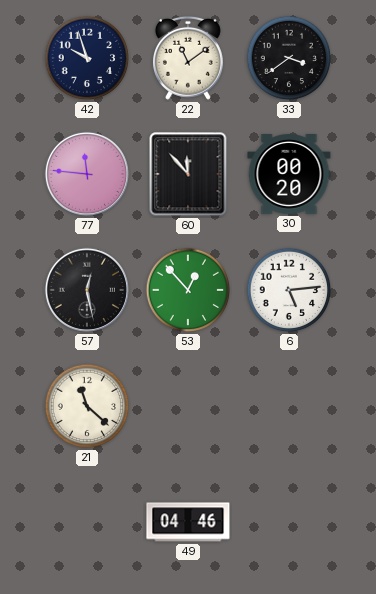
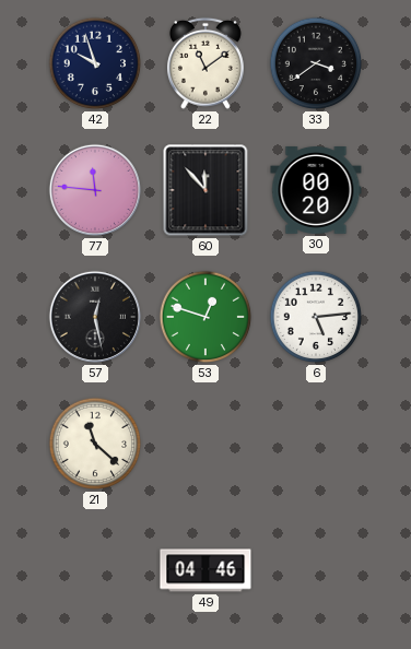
53: 12:53 -> 12:48 (205, 317)
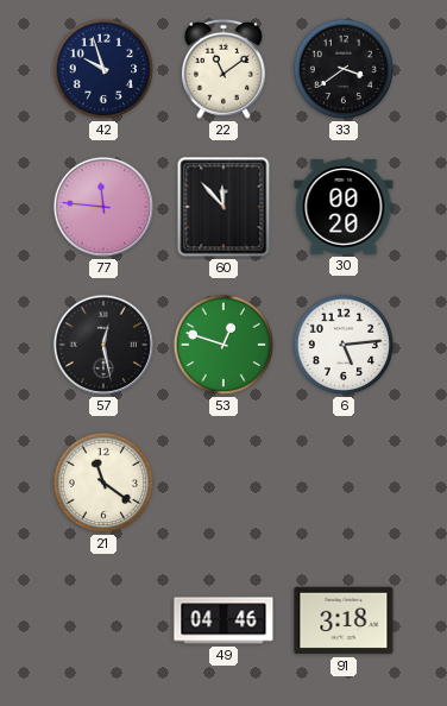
21: 11:22 -> 11:21 (103, 483)
91: none -> 3:18 (344, 620)
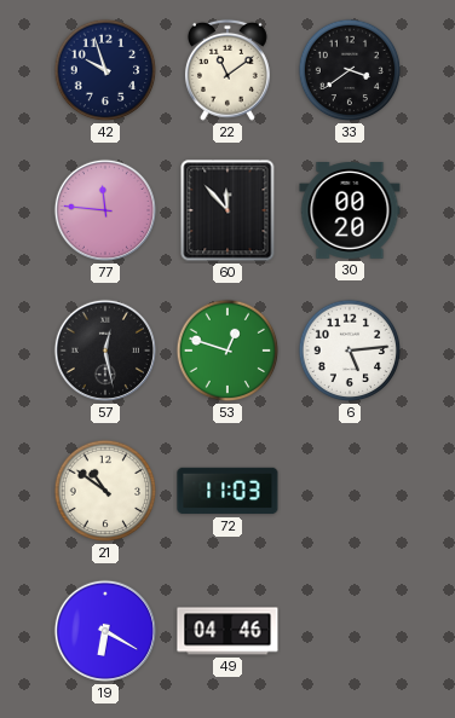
21: 11:21 -> 10:51 (105, 491)
72: none -> 11:03 (227, 491)
19: none -> 6:20 (105, 631)
91: 3:18 -> none (344, 620)
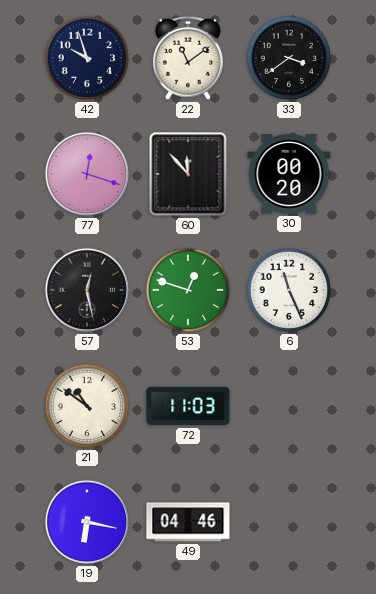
77: 11:46 -> 12:18 (87, 174)
6: 5:14 -> 11:26 (289, 290)
19: 6:20 -> 6:17 (87, 522)
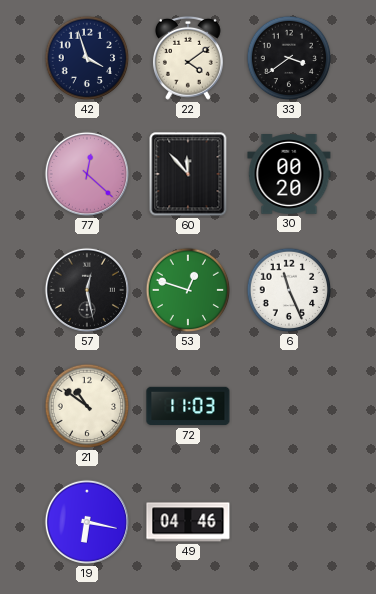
42: 9:57 -> 3:57 (87, 58)
22: 11:09 -> 4:09 (188, 58)
77: 12:18 -> 12:22 (87, 174)
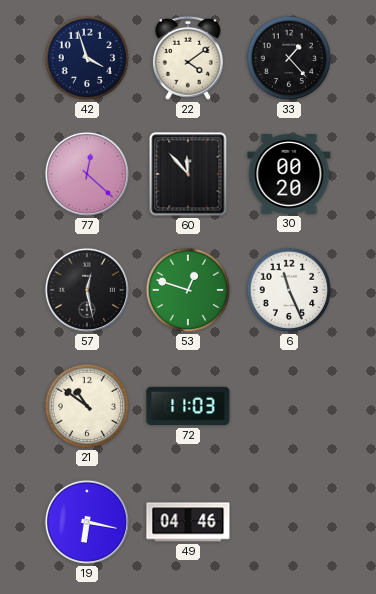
33: 3:39 -> 1:23 (289, 58)
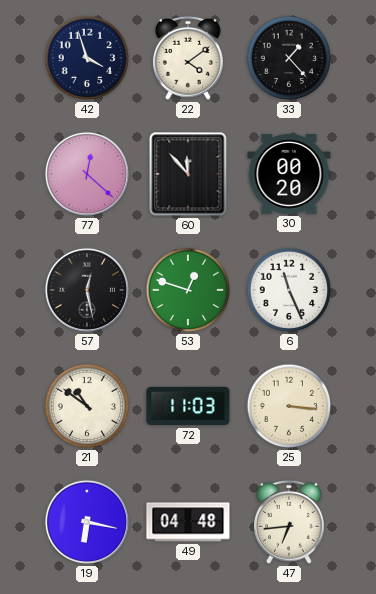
25: none -> 3:16 (289, 406)
49: 04:46 -> 04:48 (188, 522)
47: none -> 6:44 (289, 522)
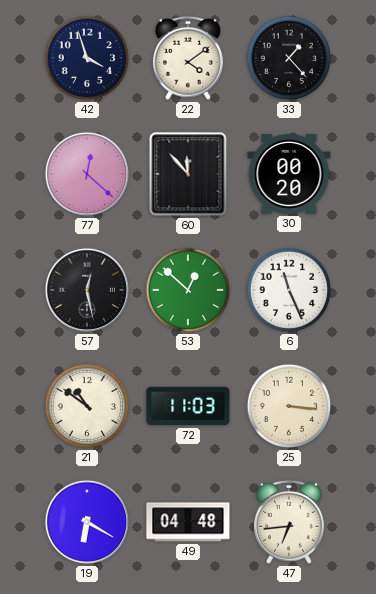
53: 12:48 -> 12:52 (188, 290)
19: 6:17 -> 6:20 (87, 522)
